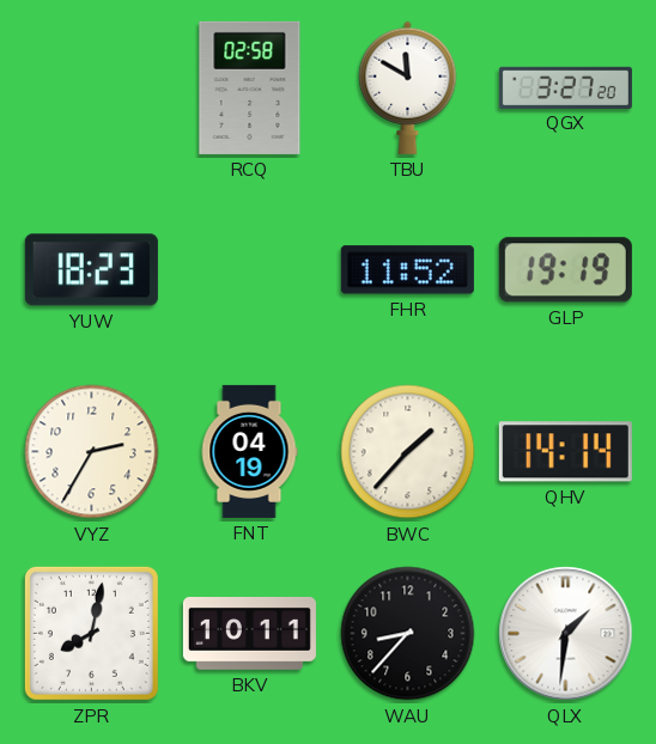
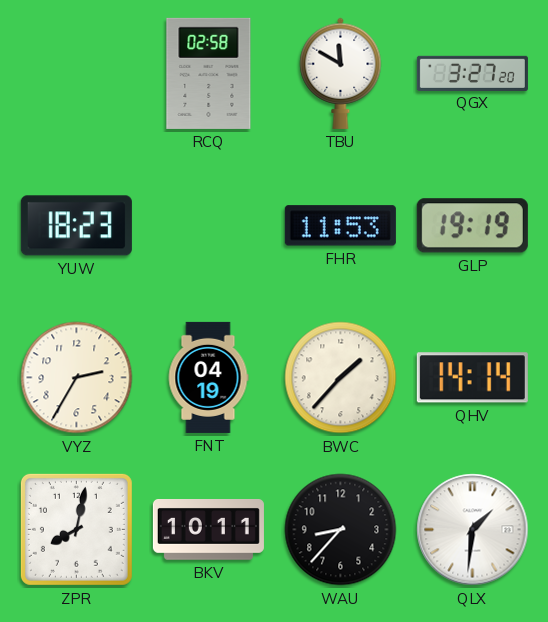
FHR: 11:52 -> 11:53 (340, 226)
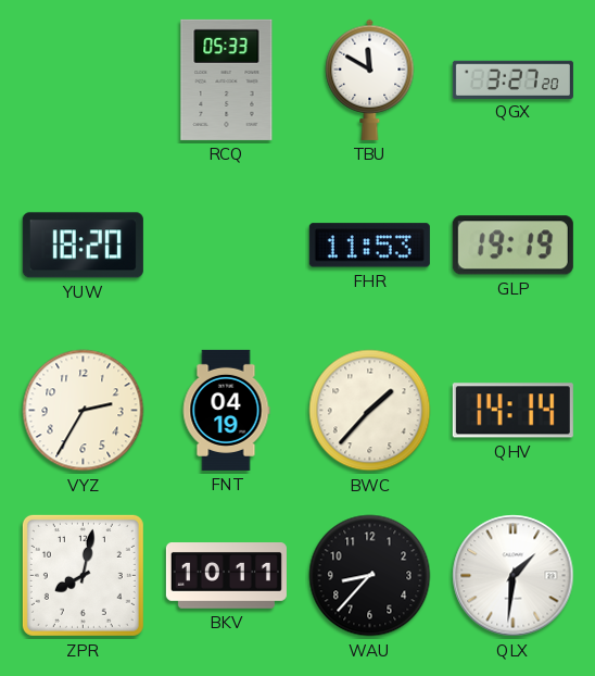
RCQ: 02:58 -> 05:33 (227, 79)
YUW: 18:23 -> 18:20 (83, 246)
